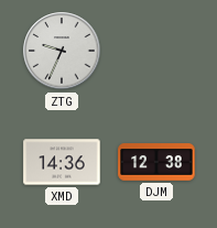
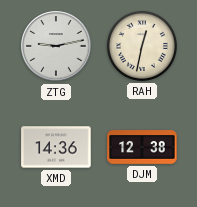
ZTG: 9:34 -> 9:13 (56, 46)
RAH: none -> 12:32 (142, 46)
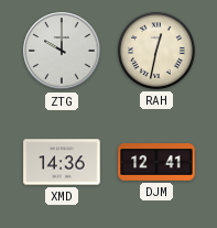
ZTG: 9:13 -> 10:00 (62, 51)
DJM: 12:38 -> 12:41 (156, 162)
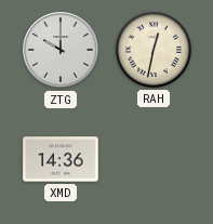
DJM: 12:41 -> none (156, 162)
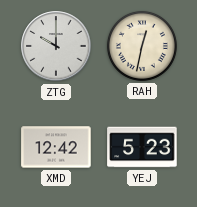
XMD: 14:36 -> 12:42 (56, 147)
YEJ: none -> 5:23 (142, 147)
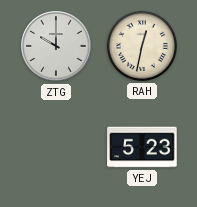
XMD: 12:42 -> none (56, 147)
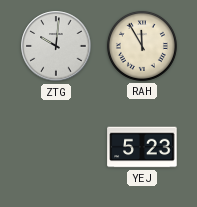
ZTG: 10:00 -> 10:01 (56, 46)
RAH: 12:32 -> 11:55 (142, 46)
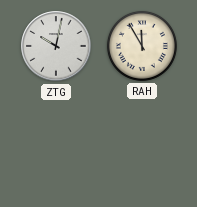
ZTG: 10:01 -> 10:02 (56, 46)
YEJ: 5:23 -> none (142, 147)
